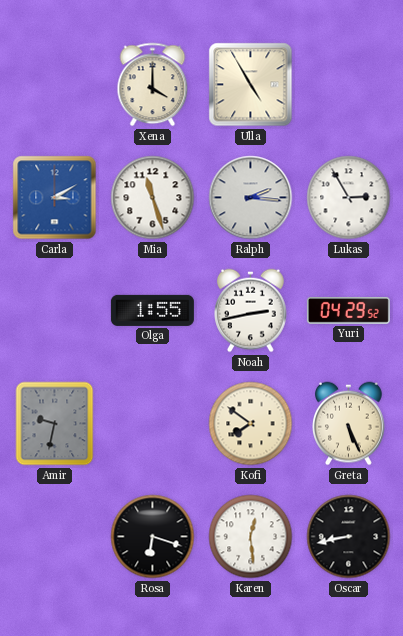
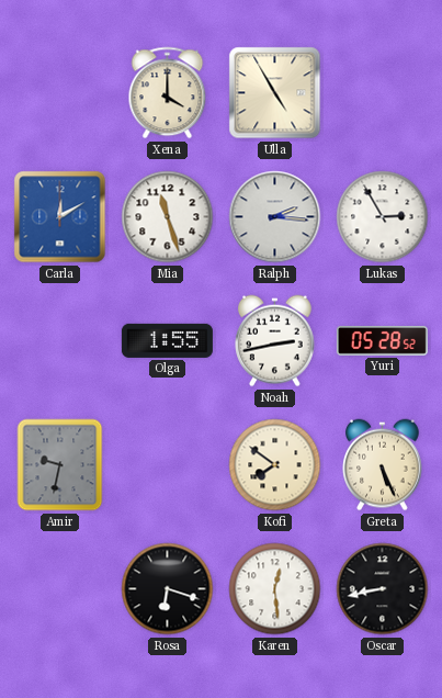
Carla: 3:10 -> 12:10 (60, 217)
Yuri: 04:29 -> 05:28 (382, 340)
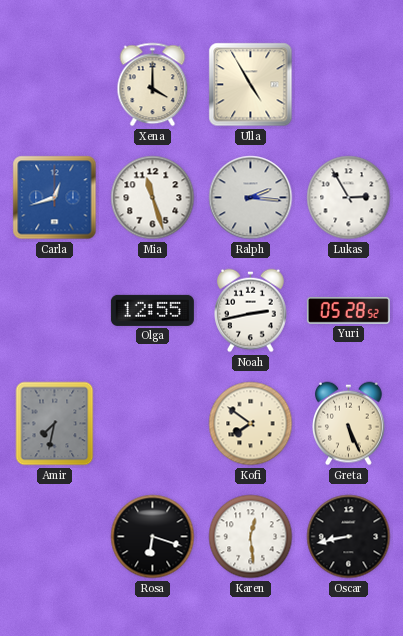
Carla: 12:10 -> 12:42 (55, 198)
Olga: 1:55 -> 12:55 (152, 310)
Amir: 9:32 -> 7:32 (55, 424)
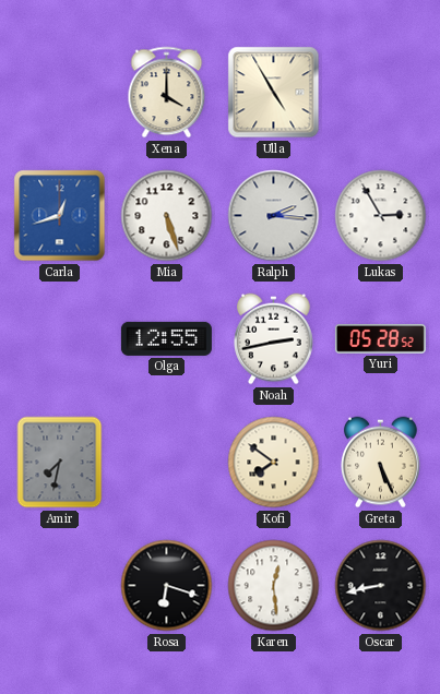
Mia: 11:27 -> 5:27 (167, 216)
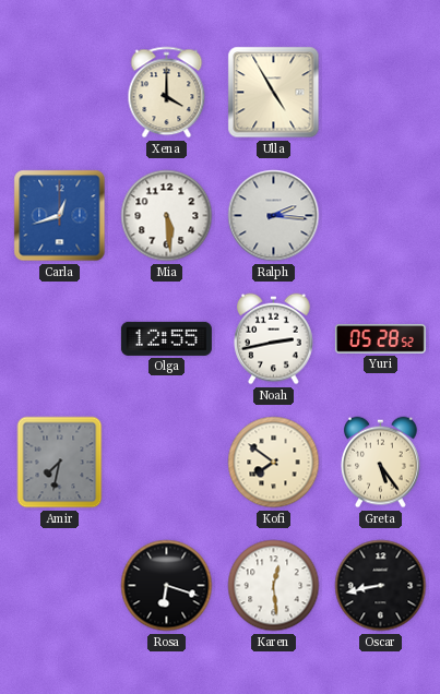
Mia: 5:27 -> 5:29 (167, 216)
Lukas: 2:55 -> none (381, 216)
Greta: 5:26 -> 5:24 (381, 463)
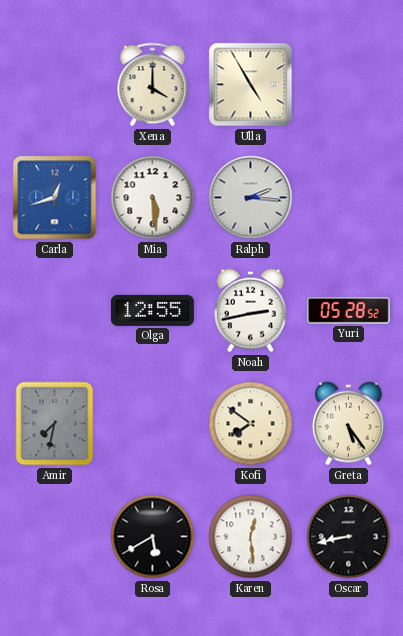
Rosa: 6:18 -> 5:40 (153, 537)
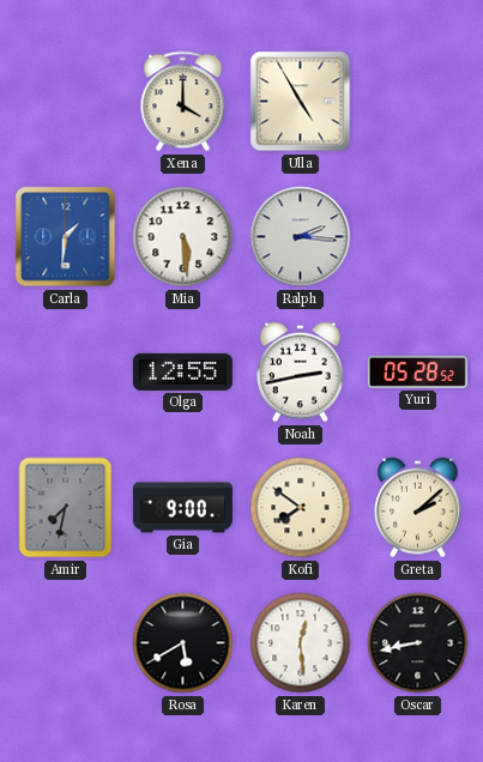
Carla: 12:42 -> 1:31 (66, 237)
Gia: none -> 9:00 (182, 508)
Greta: 5:24 -> 2:08 (418, 508)
